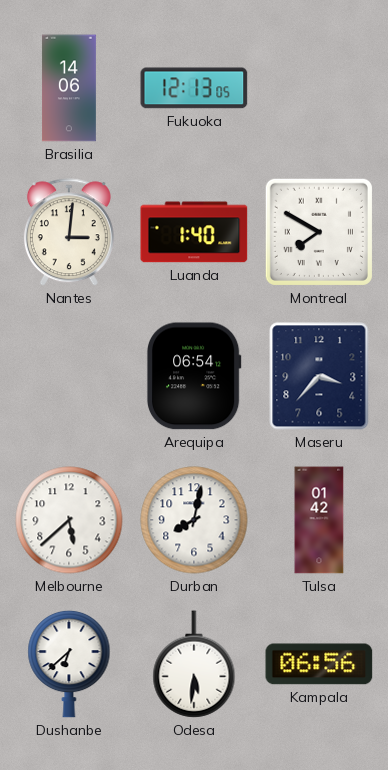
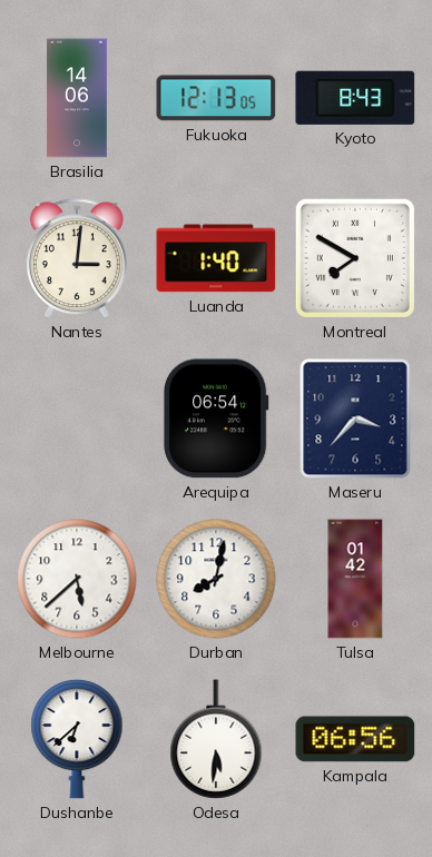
Kyoto: none -> 8:43 (355, 98)
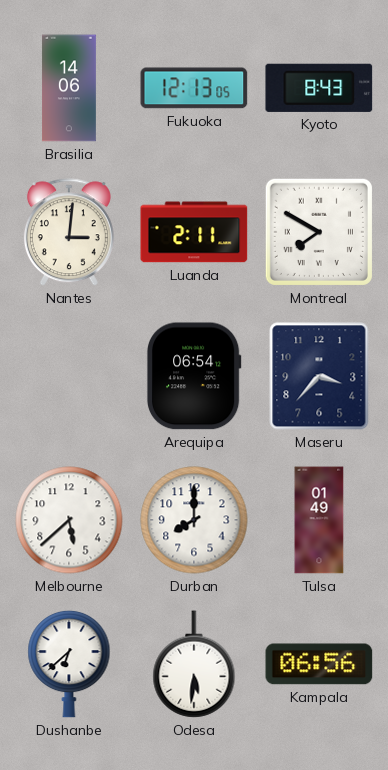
Luanda: 1:40 -> 2:11 (194, 232)
Durban: 8:02 -> 8:00 (194, 520)
Tulsa: 01:42 -> 01:49 (319, 520)
